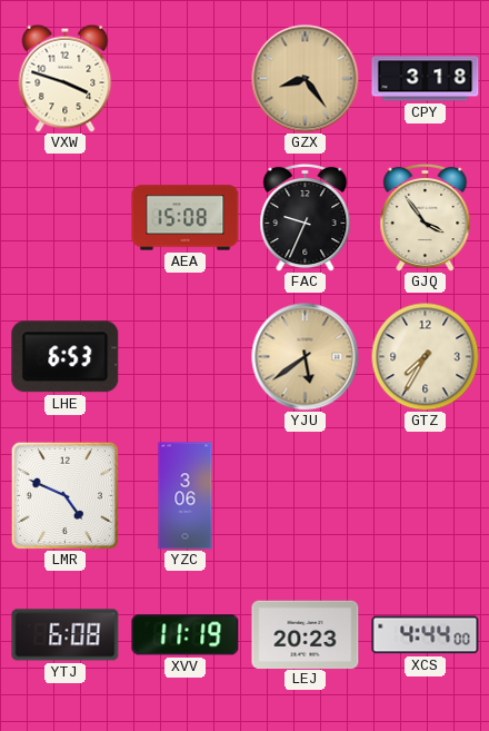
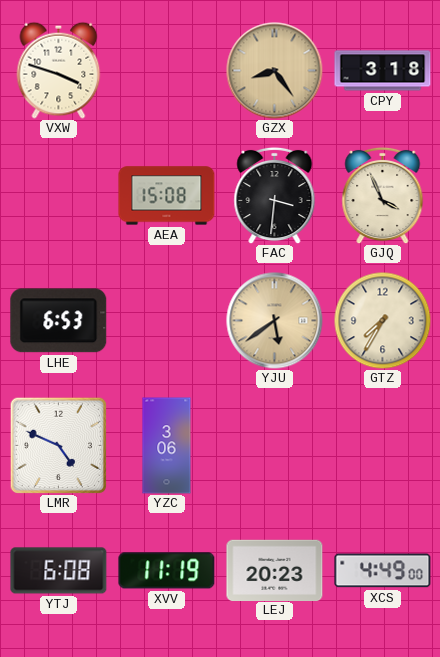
FAC: 9:34 -> 3:31 (275, 195)
GJQ: 3:54 -> 3:56 (383, 195)
XCS: 4:44 -> 4:49 (383, 571)
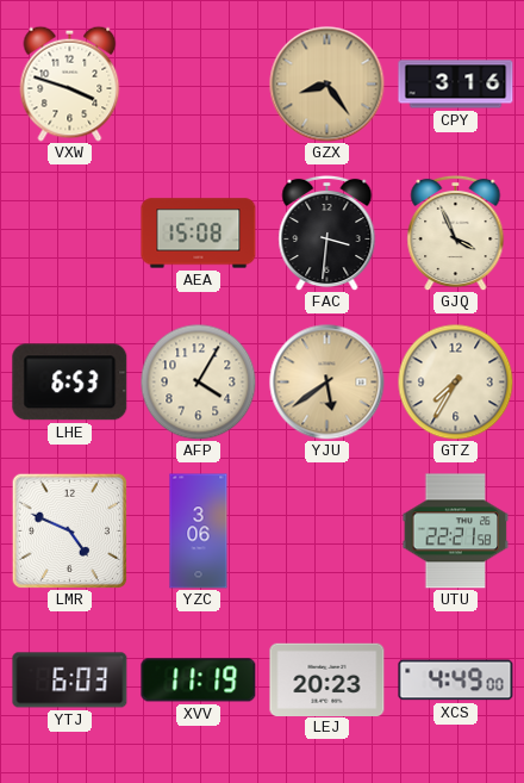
CPY: 3:18 -> 3:16 (456, 85)
AFP: none -> 4:05 (198, 381)
UTU: none -> 22:21 (456, 532)
YTJ: 6:08 -> 6:03 (70, 681)
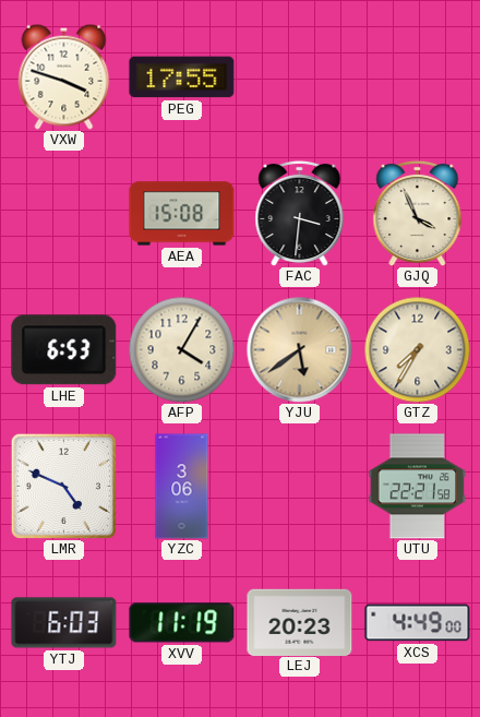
PEG: none -> 17:55 (182, 77)
GZX: 8:24 -> none (327, 85)
CPY: 3:16 -> none (456, 85)
